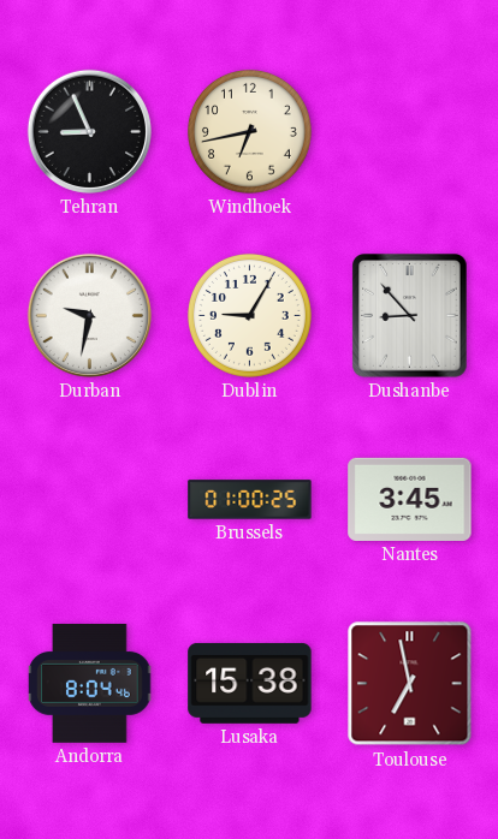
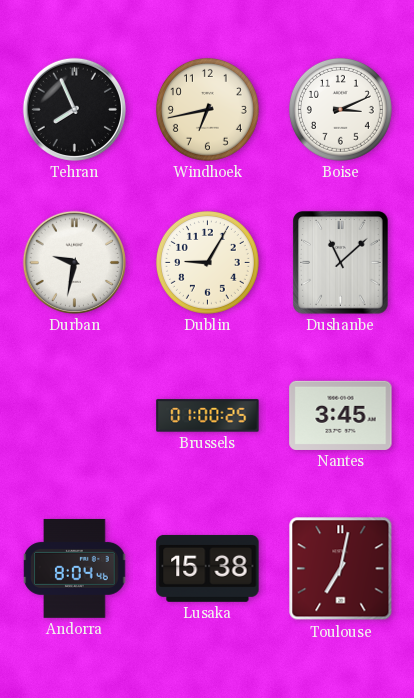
Tehran: 8:56 -> 7:56 (74, 109)
Boise: none -> 3:11 (340, 109)
Dushanbe: 8:53 -> 11:08 (341, 263)
Toulouse: 6:58 -> 7:02 (341, 569)
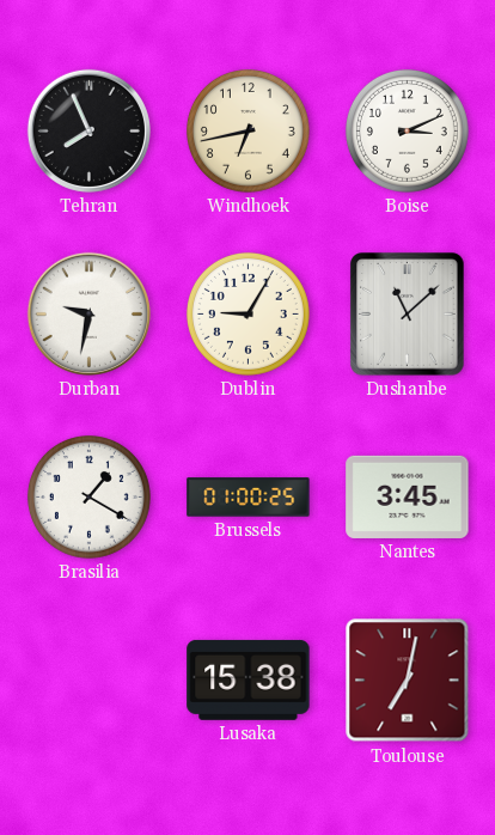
Brasilia: none -> 1:20 (88, 496)
Andorra: 8:04 -> none (75, 568)
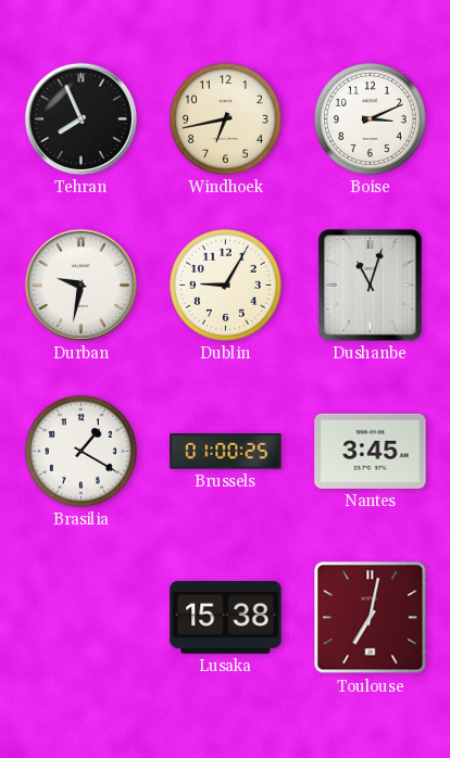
Dushanbe: 11:08 -> 11:03 (371, 286)
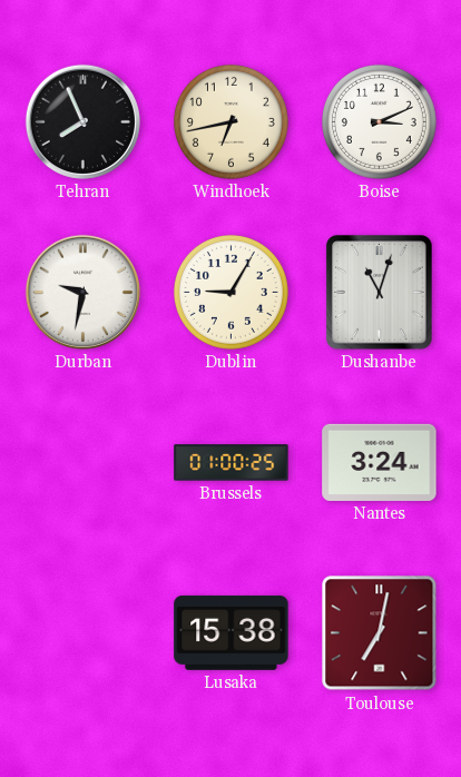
Brasilia: 1:20 -> none (80, 451)
Nantes: 3:45 -> 3:24 (380, 462)
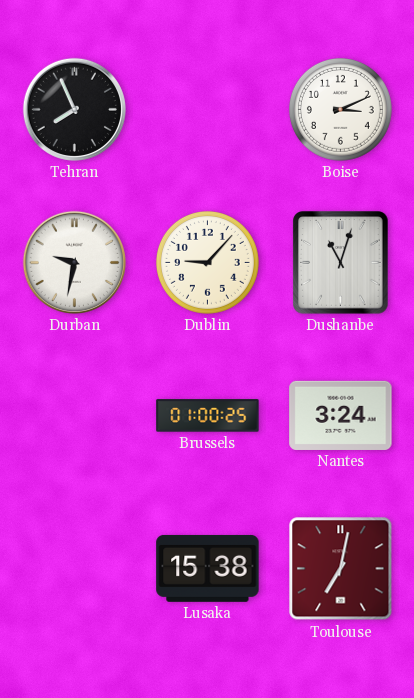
Windhoek: 6:43 -> none (230, 121)
Dublin: 9:05 -> 9:07 (207, 262)
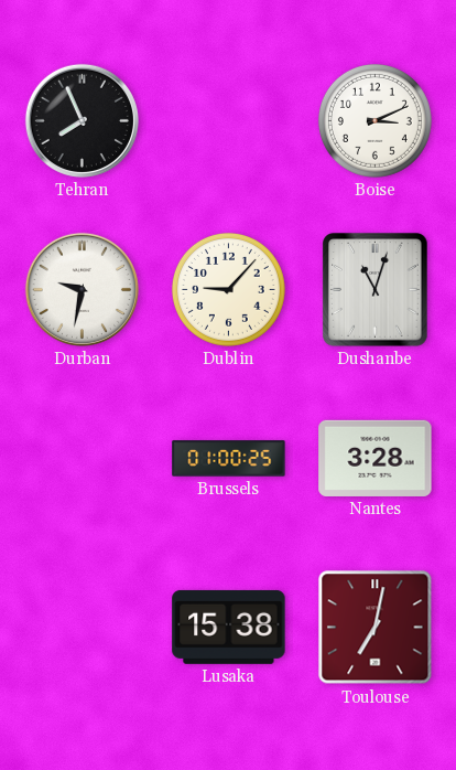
Nantes: 3:24 -> 3:28 (376, 458)
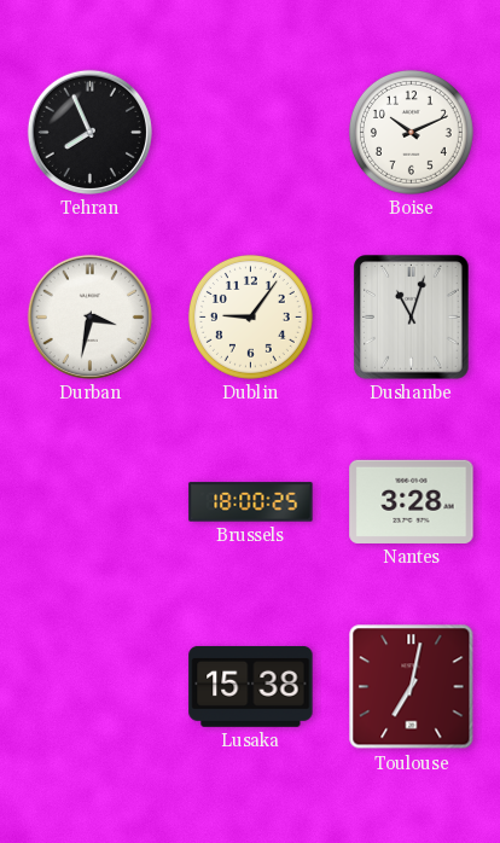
Boise: 3:11 -> 10:11 (411, 132)
Durban: 9:32 -> 3:32 (89, 316)
Dublin: 9:07 -> 9:06 (250, 316)
Brussels: 01:00 -> 18:00 (251, 502)
